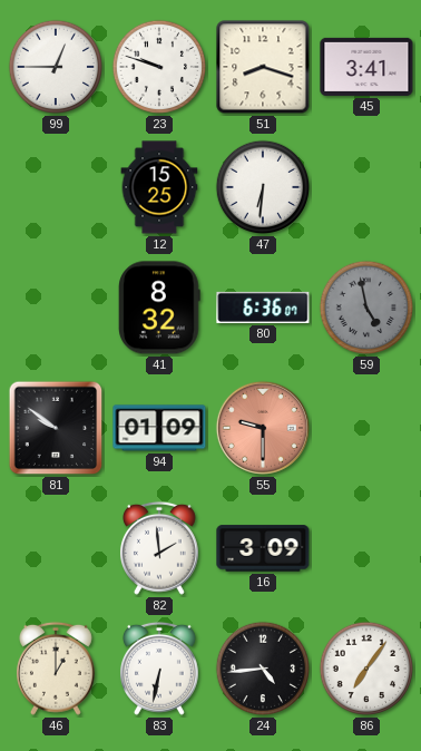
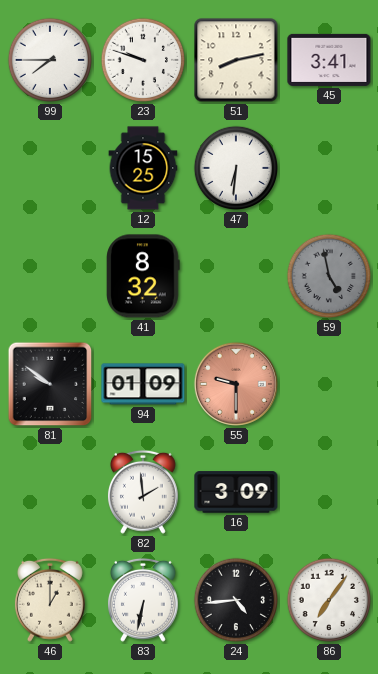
99: 12:45 -> 7:45 (50, 60)
51: 8:18 -> 8:13 (236, 60)
80: 6:36 -> none (263, 308)
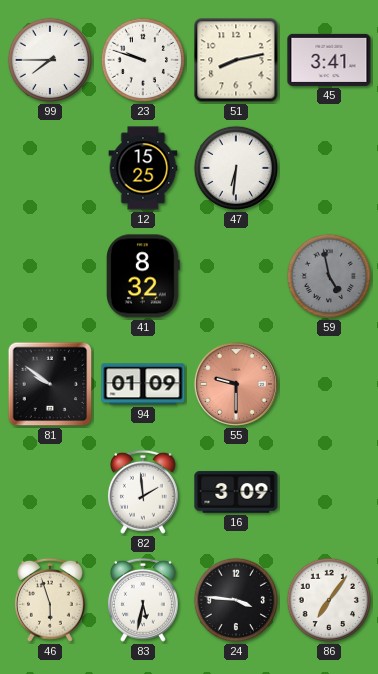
46: 1:00 -> 5:57 (50, 600)
83: 6:32 -> 5:32 (143, 600)
24: 4:44 -> 3:46 (236, 600)
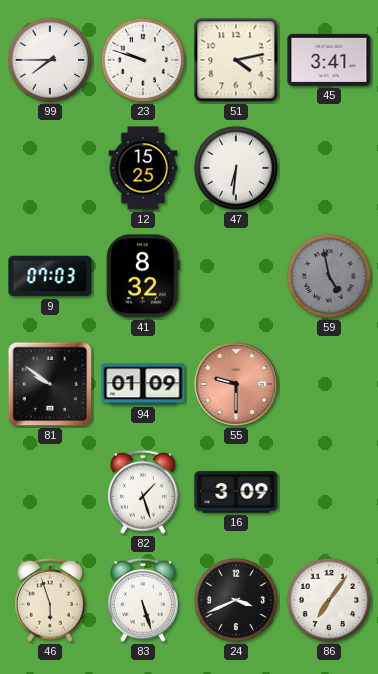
51: 8:13 -> 4:13 (236, 60)
9: none -> 07:03 (50, 276)
82: 1:59 -> 1:27 (143, 492)
83: 5:32 -> 5:27 (143, 600)
24: 3:46 -> 3:41 (236, 600)
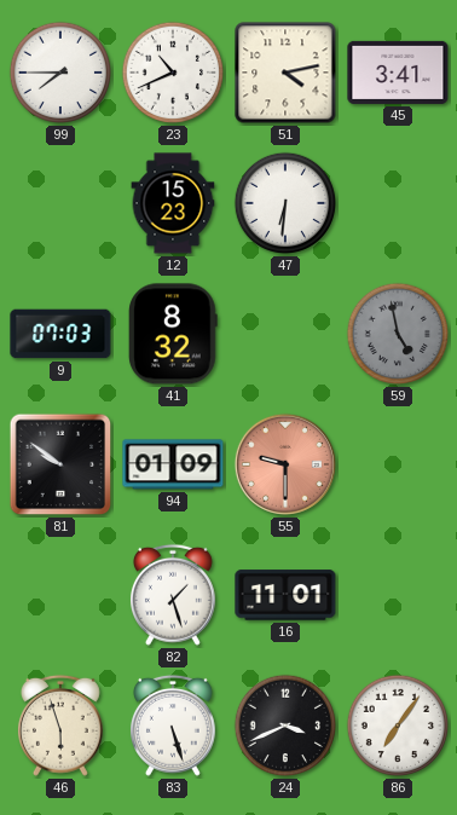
23: 9:48 -> 10:41 (173, 73)
12: 15:25 -> 15:23 (173, 203)
16: 3:09 -> 11:01 (285, 595)
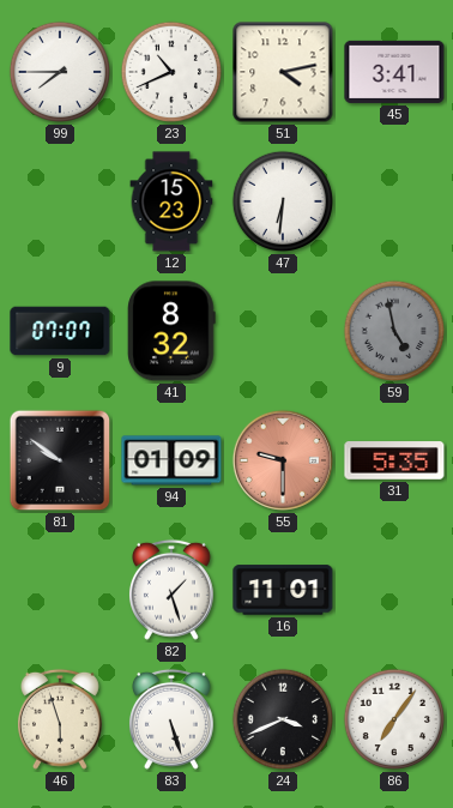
9: 07:03 -> 07:07 (60, 331)
31: none -> 5:35 (394, 460)
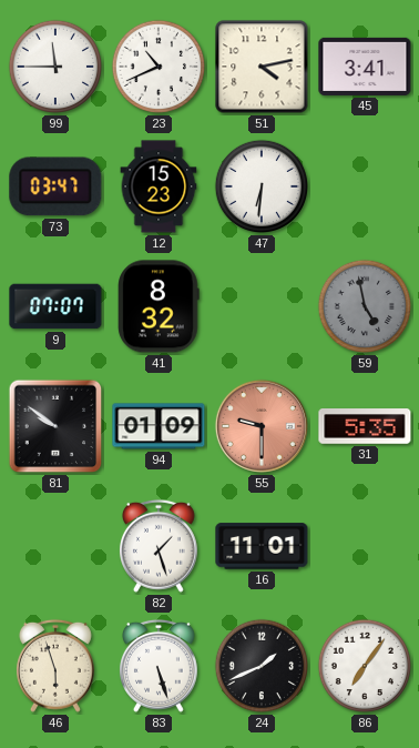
99: 7:45 -> 11:45 (55, 67)
73: none -> 03:47 (55, 186)
24: 3:41 -> 1:41 (262, 666)
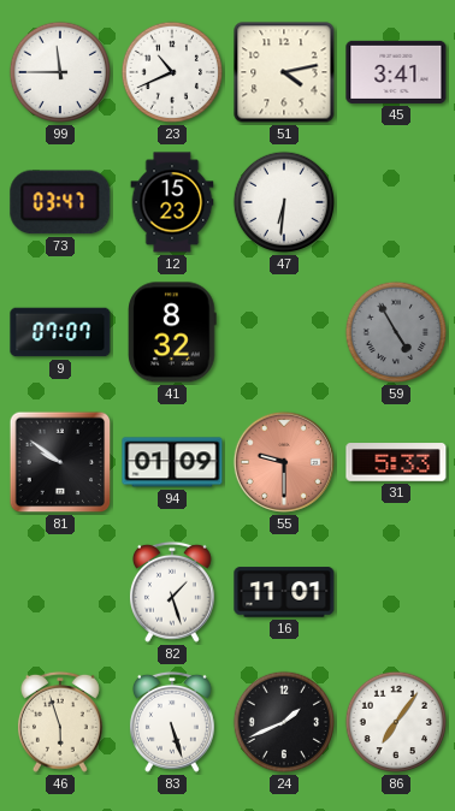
59: 4:58 -> 4:55 (396, 332)
31: 5:35 -> 5:33 (396, 462)
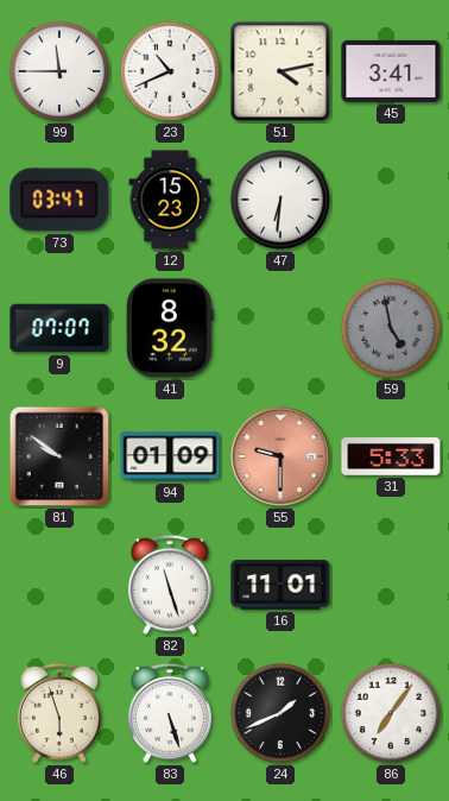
59: 4:55 -> 4:58 (391, 328)
82: 1:27 -> 11:27 (170, 585)
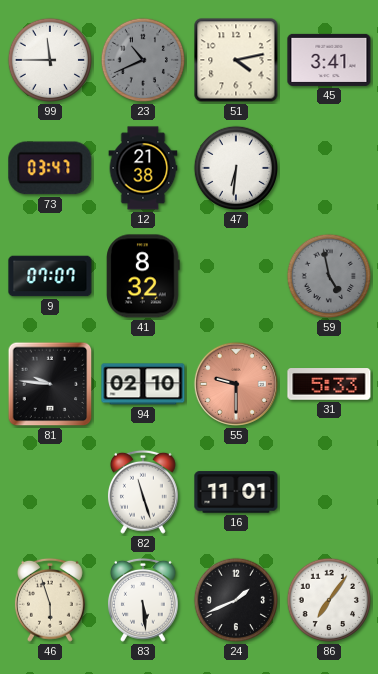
23 dial: white -> grey (143, 60)
12: 15:23 -> 21:38 (143, 168)
81: 9:51 -> 9:46 (50, 384)
94: 01:09 -> 02:10 (143, 384)
83: 5:27 -> 5:29 (143, 600)
